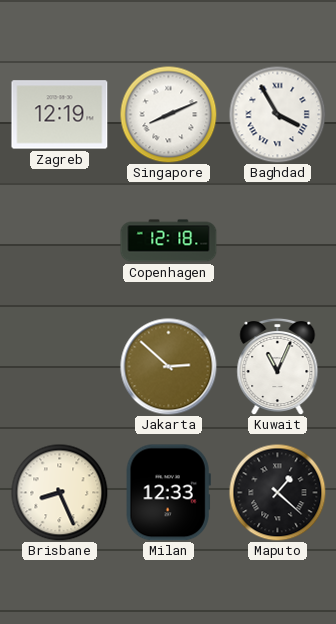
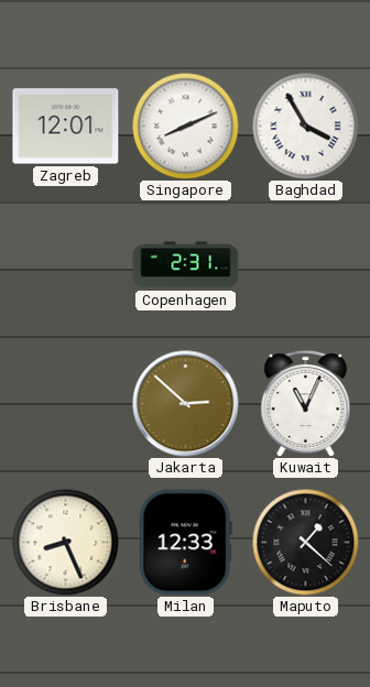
Zagreb: 12:19 -> 12:01 (66, 127)
Copenhagen: 12:18 -> 2:31 (186, 265)
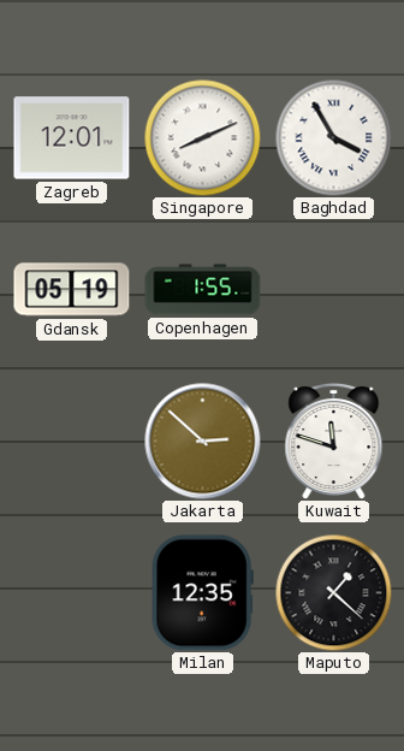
Gdansk: none -> 05:19 (72, 290)
Copenhagen: 2:31 -> 1:55 (203, 290)
Kuwait: 11:04 -> 11:48 (334, 440)
Brisbane: 8:26 -> none (65, 542)
Milan: 12:33 -> 12:35 (202, 593)
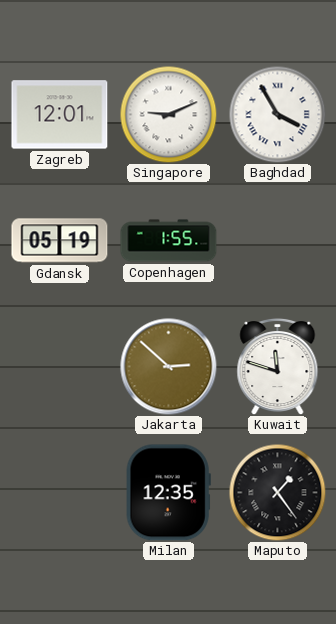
Singapore: 8:11 -> 9:11 (168, 114)
Maputo: 1:22 -> 1:24 (277, 492)
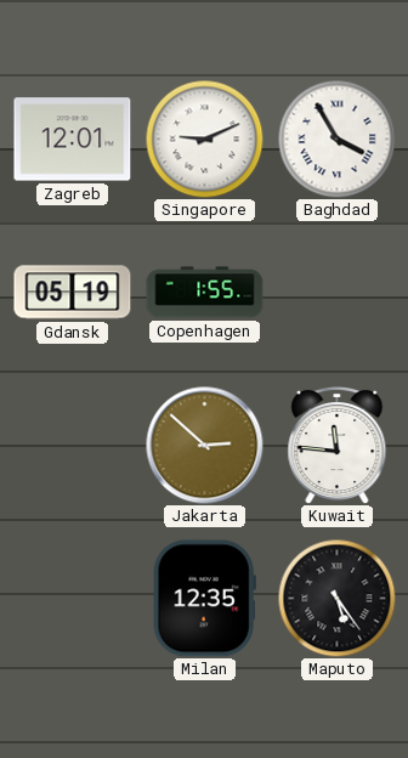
Kuwait: 11:48 -> 11:46 (338, 445)
Maputo: 1:24 -> 5:24 (336, 598)
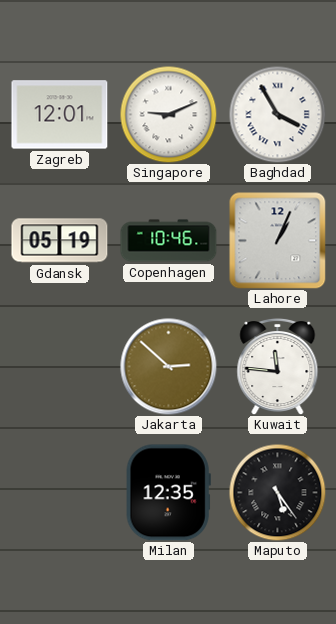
Copenhagen: 1:55 -> 10:46 (169, 241)
Lahore: none -> 1:04 (278, 241)
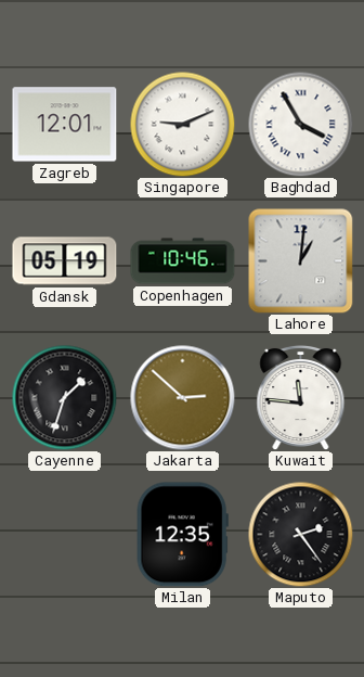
Lahore: 1:04 -> 1:01 (301, 261)
Cayenne: none -> 1:33 (64, 397)
Maputo: 5:24 -> 2:24 (300, 534)
